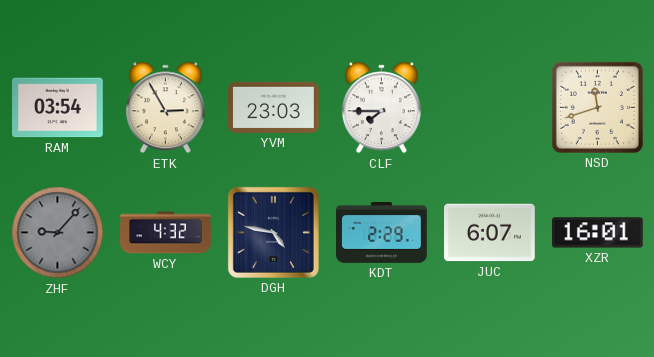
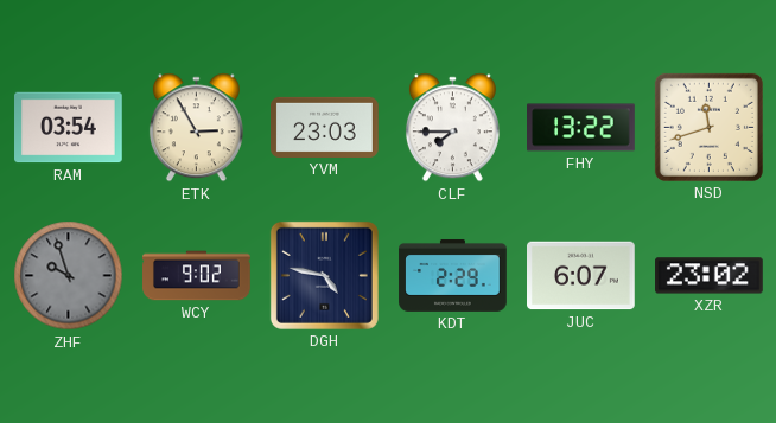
FHY: none -> 13:22 (581, 128)
ZHF: 9:07 -> 9:57 (69, 276)
WCY: 4:32 -> 9:02 (197, 276)
XZR: 16:01 -> 23:02 (710, 276)
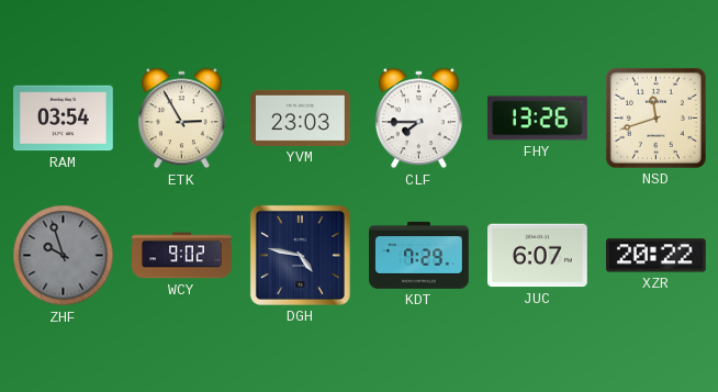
FHY: 13:22 -> 13:26 (538, 119)
KDT: 2:29 -> 7:29 (419, 255)
XZR: 23:02 -> 20:22 (657, 256)
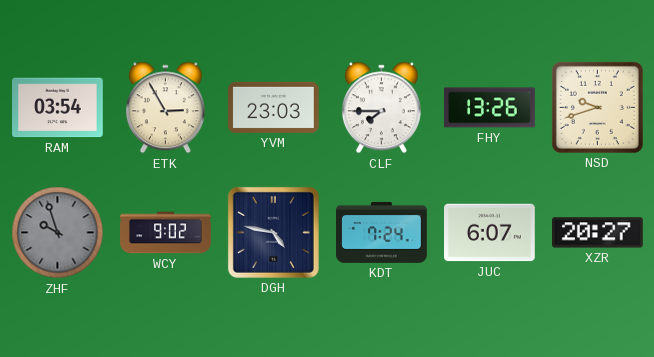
NSD: 11:42 -> 9:42 (597, 107)
KDT: 7:29 -> 7:24 (382, 232)
XZR: 20:22 -> 20:27 (598, 233)
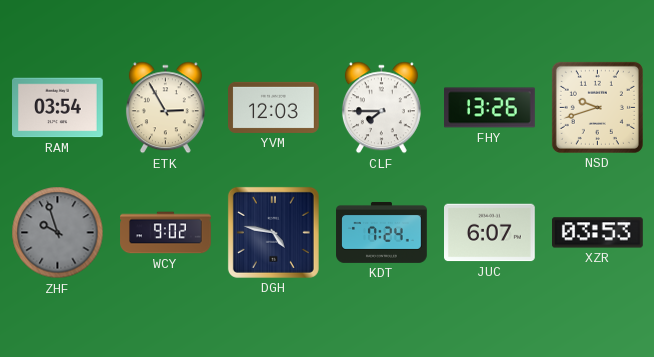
YVM: 23:03 -> 12:03 (274, 107)
XZR: 20:27 -> 03:53 (598, 233)
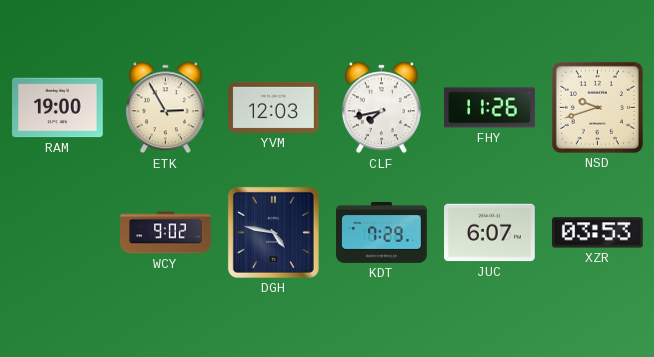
RAM: 03:54 -> 19:00 (58, 108)
CLF: 7:45 -> 7:43 (381, 108)
FHY: 13:26 -> 11:26 (490, 108)
ZHF: 9:57 -> none (58, 233)
KDT: 7:24 -> 7:29 (382, 232)
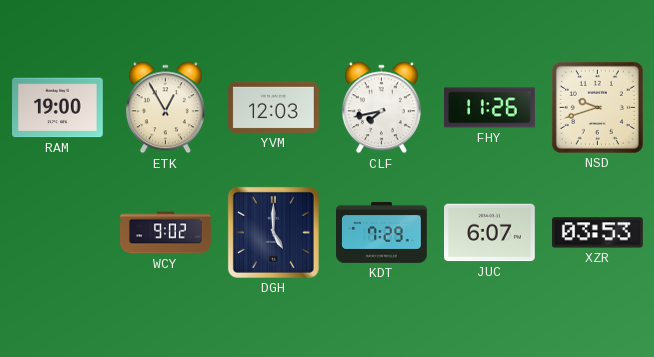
ETK: 2:55 -> 12:55 (165, 108)
DGH: 4:47 -> 5:00 (273, 232)
